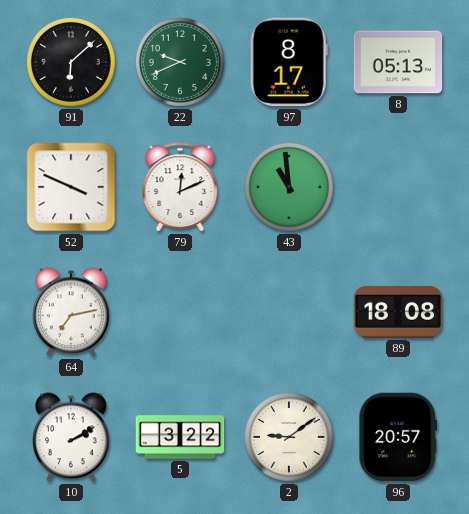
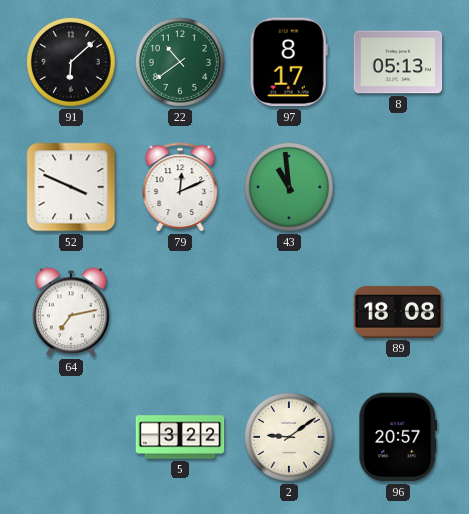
22: 9:41 -> 10:39 (181, 63)
10: 2:10 -> none (72, 437)
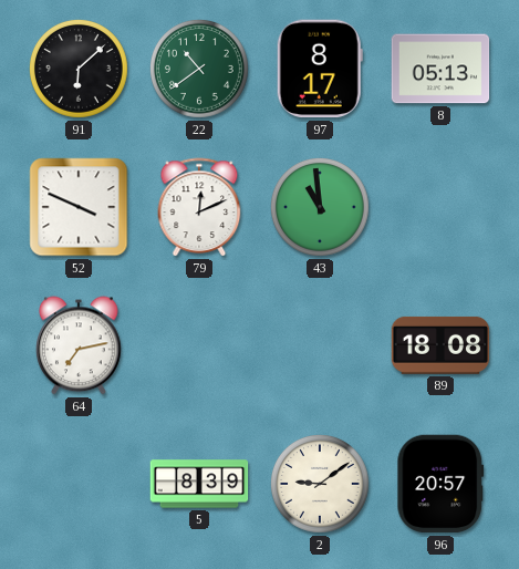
5: 3:22 -> 8:39 (199, 484)
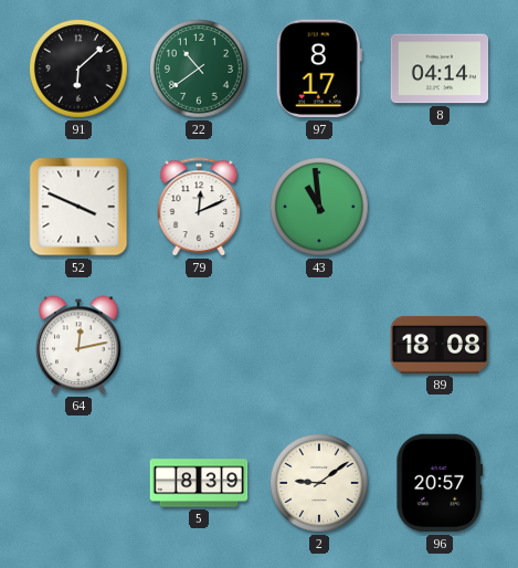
8: 05:13 -> 04:14 (440, 69)
64: 7:13 -> 12:13 (80, 345)
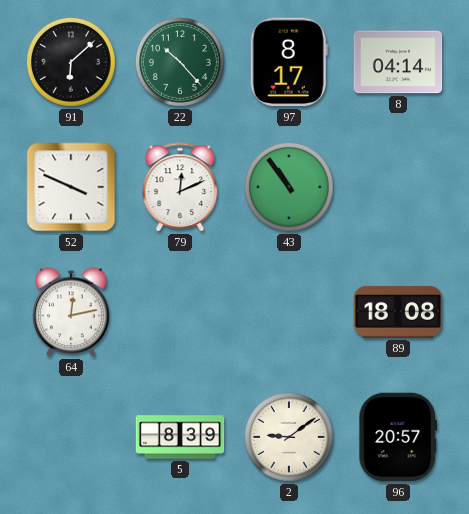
22: 10:39 -> 10:23 (181, 63)
43: 10:59 -> 10:54 (290, 188)
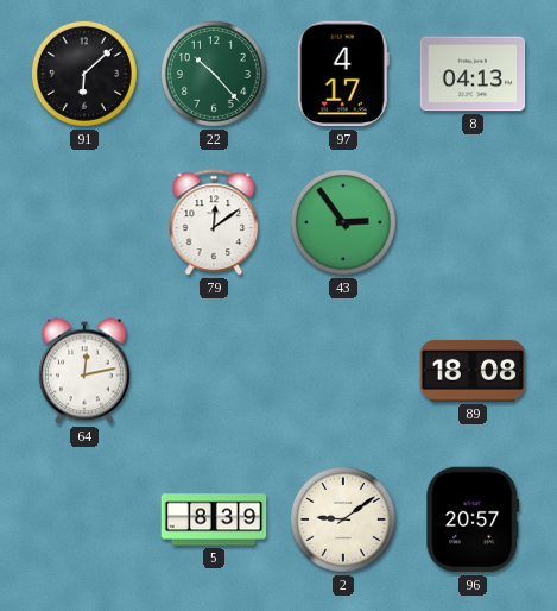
97: 8:17 -> 4:17 (343, 74)
8: 04:14 -> 04:13 (473, 74)
52: 3:49 -> none (71, 187)
79: 12:11 -> 12:09 (214, 222)
43: 10:54 -> 2:54 (344, 223)
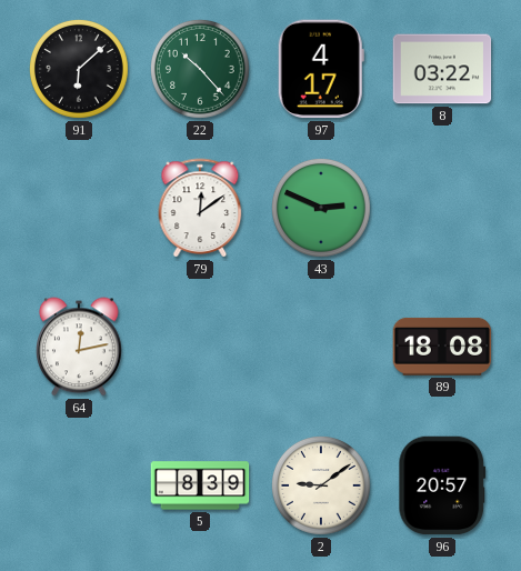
8: 04:13 -> 03:22 (442, 69)
43: 2:54 -> 2:49 (322, 209)
